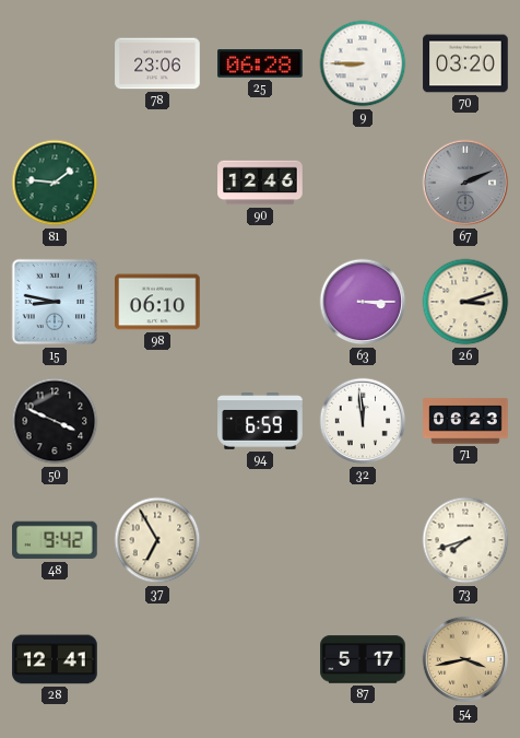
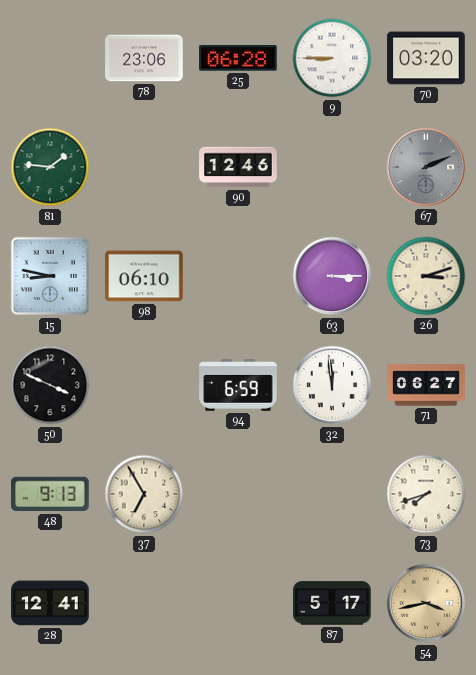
71: 06:23 -> 06:27 (426, 385)
48: 9:42 -> 9:13 (50, 494)
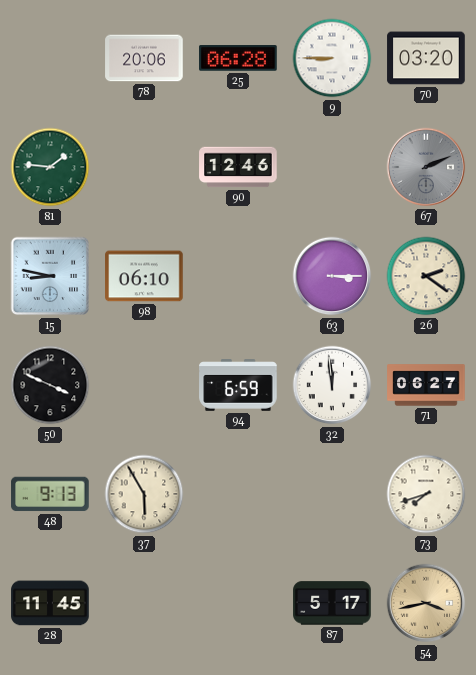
78: 23:06 -> 20:06 (144, 58)
26: 3:12 -> 2:21 (426, 276)
37: 6:55 -> 5:55 (144, 494)
28: 12:41 -> 11:45 (50, 603)
